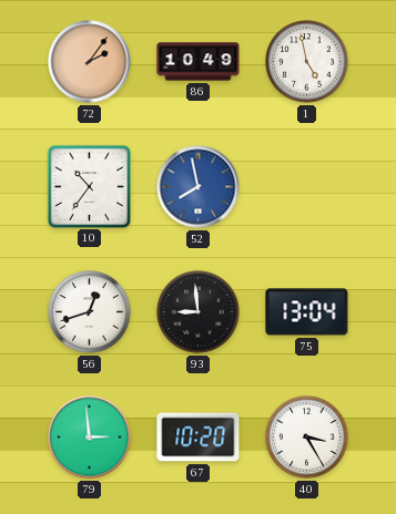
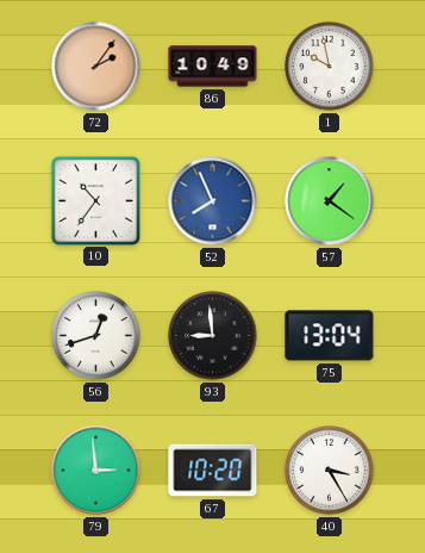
1: 4:58 -> 9:58 (330, 67)
52: 7:58 -> 7:56 (213, 201)
57: none -> 1:21 (330, 201)
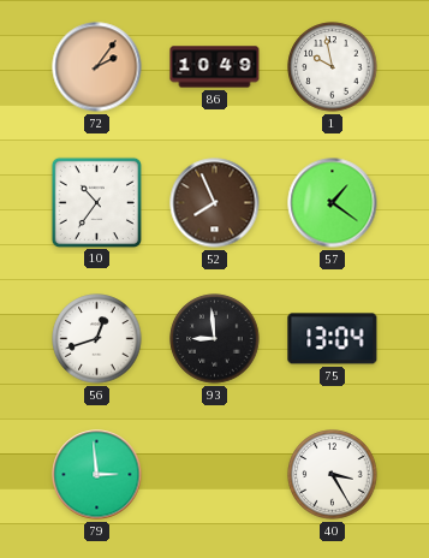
52 dial: blue -> brown (215, 203)
67: 10:20 -> none (213, 471)
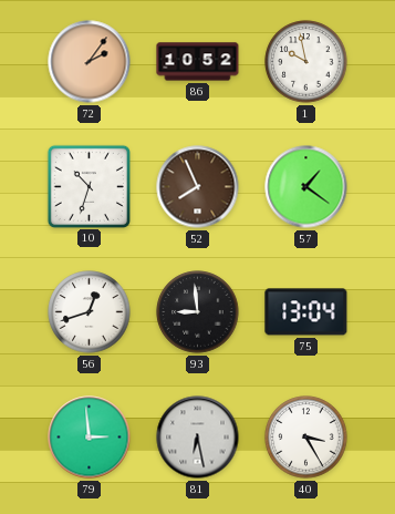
86: 10:49 -> 10:52 (198, 62)
10: 10:36 -> 10:33 (89, 186)
81: none -> 6:28 (198, 438)
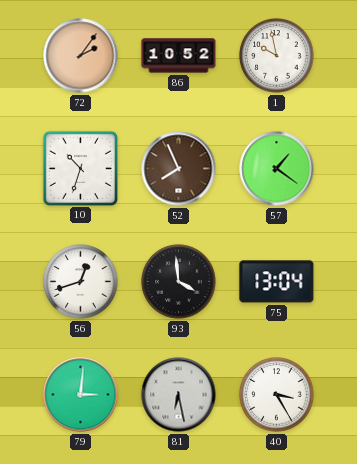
93: 8:59 -> 3:59 (179, 282)
79: 2:59 -> 3:01 (81, 395)
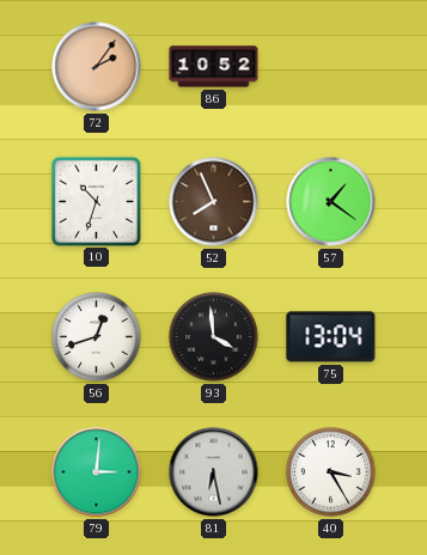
1: 9:58 -> none (277, 56)
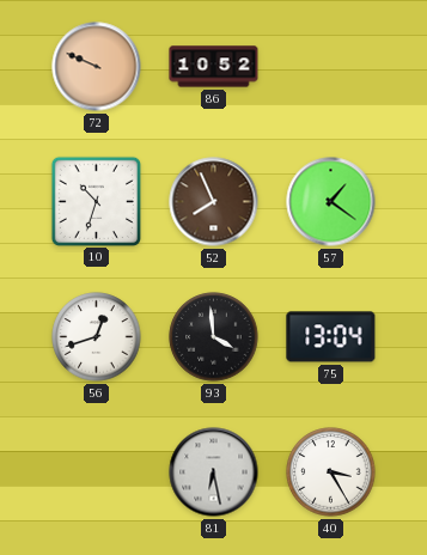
72: 2:06 -> 9:49 (97, 67)
79: 3:01 -> none (97, 472)
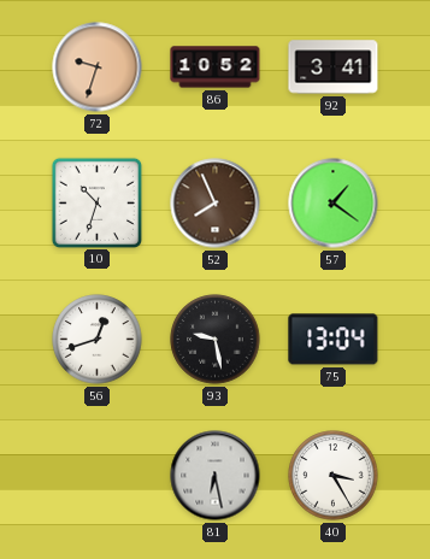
72: 9:49 -> 9:33 (98, 67)
92: none -> 3:41 (334, 67)
93: 3:59 -> 9:28 (216, 340)
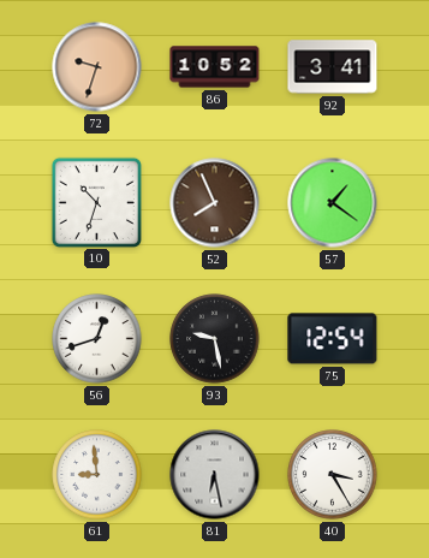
75: 13:04 -> 12:54 (333, 339)
61: none -> 8:59 (97, 475)
